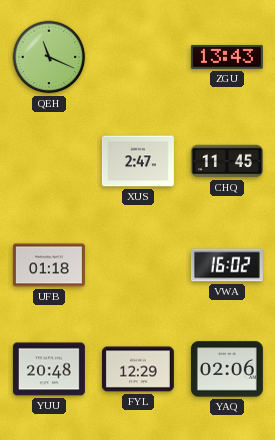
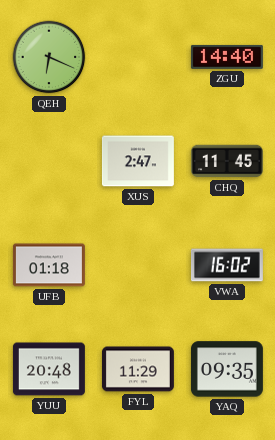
QEH: 11:19 -> 6:19 (49, 57)
ZGU: 13:43 -> 14:40 (227, 57)
FYL: 12:29 -> 11:29 (138, 369)
YAQ: 02:06 -> 09:35 (227, 369)
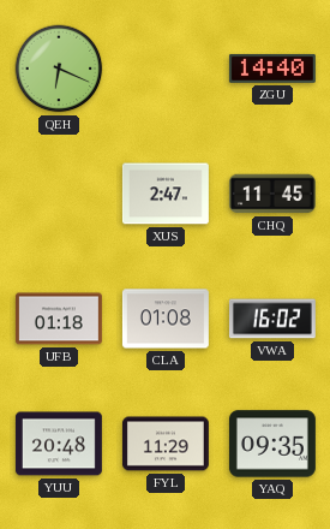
CLA: none -> 01:08 (166, 319)
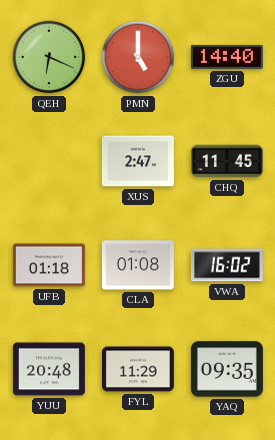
PMN: none -> 5:00 (138, 57)
